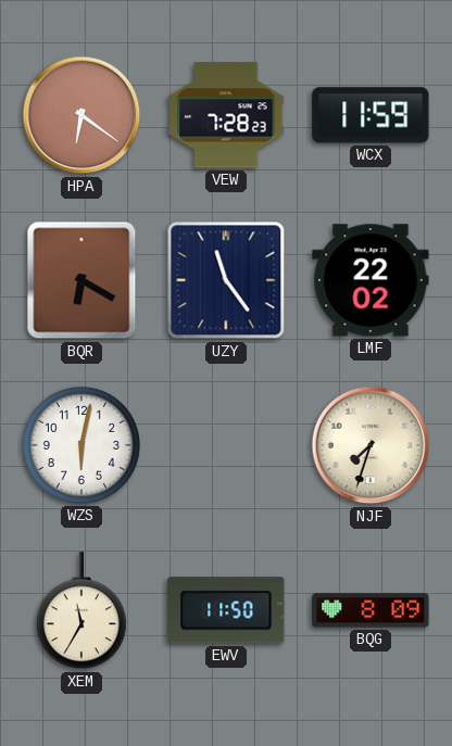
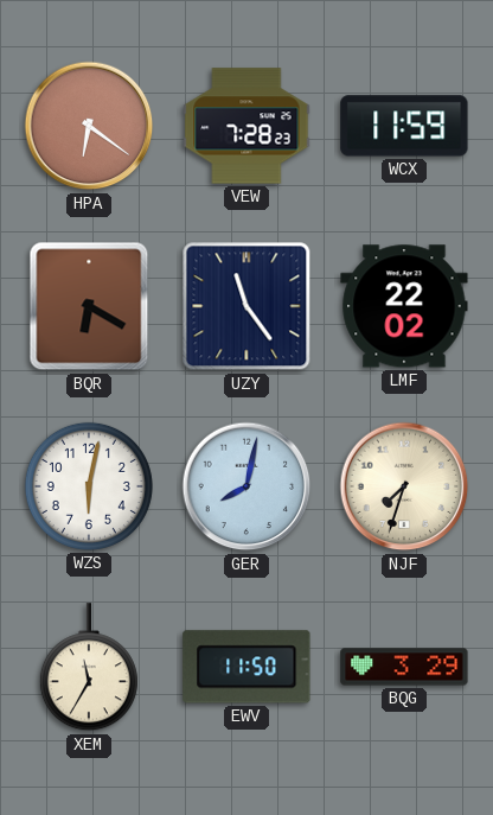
GER: none -> 8:02 (246, 486)
BQG: 8:09 -> 3:29 (404, 667)
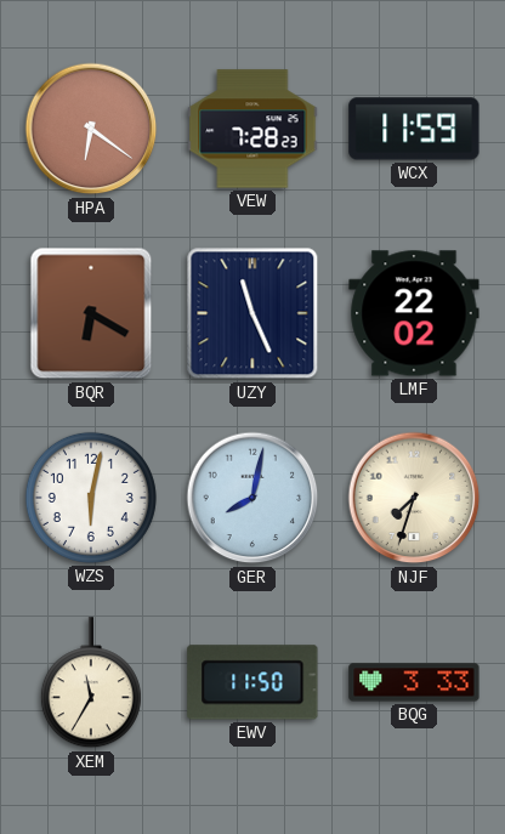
UZY: 11:24 -> 11:26 (252, 313)
BQG: 3:29 -> 3:33 (414, 682)
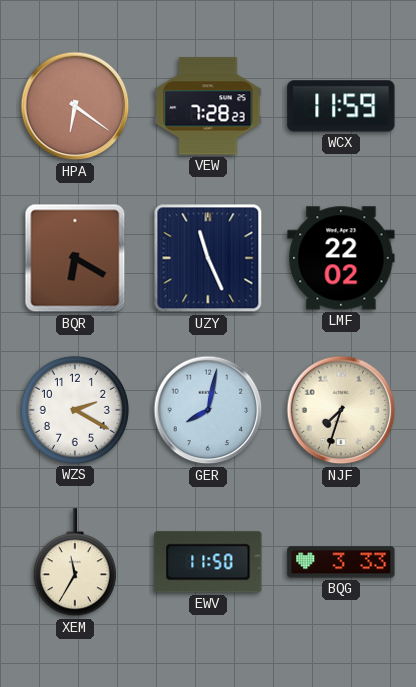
WZS: 6:02 -> 2:20 (75, 410)
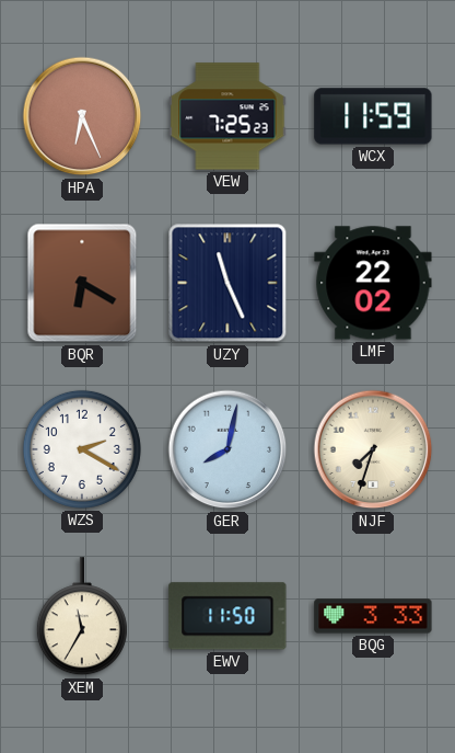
HPA: 6:21 -> 6:26 (82, 116)
VEW: 7:28 -> 7:25 (227, 116)
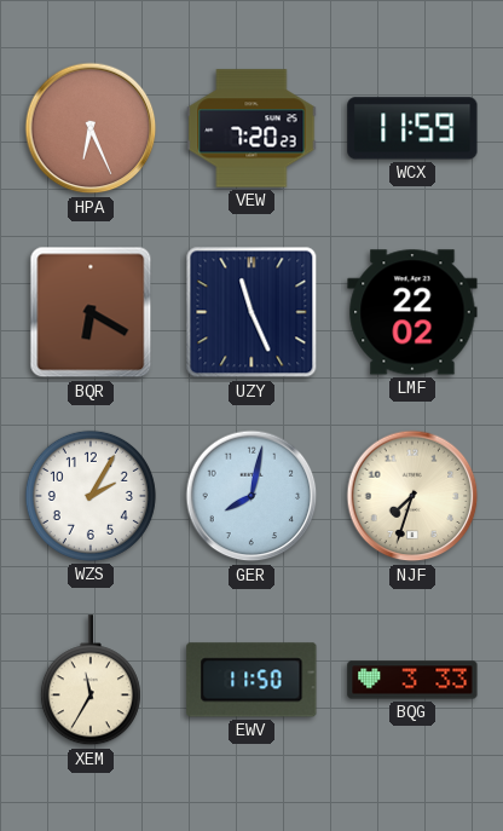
VEW: 7:25 -> 7:20 (251, 128)
WZS: 2:20 -> 2:05 (91, 496)
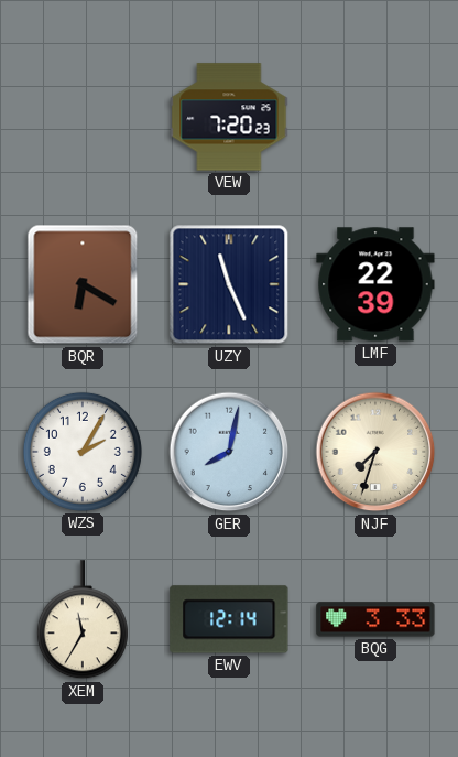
HPA: 6:26 -> none (91, 128)
WCX: 11:59 -> none (412, 128)
LMF: 22:02 -> 22:39 (375, 284)
EWV: 11:50 -> 12:14 (229, 619)
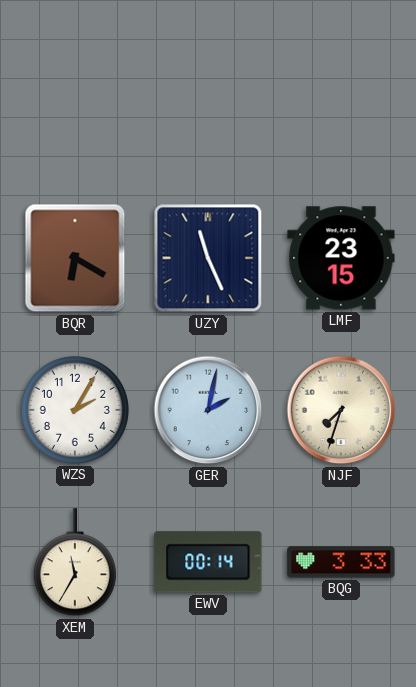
VEW: 7:20 -> none (229, 117)
LMF: 22:39 -> 23:15 (341, 258)
GER: 8:02 -> 2:02 (208, 410)
EWV: 12:14 -> 00:14 (208, 562)
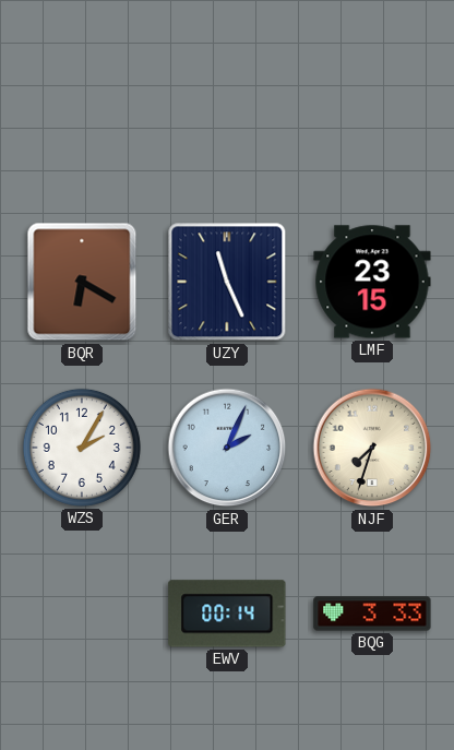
GER: 2:02 -> 2:04 (227, 448)
XEM: 11:35 -> none (75, 563)
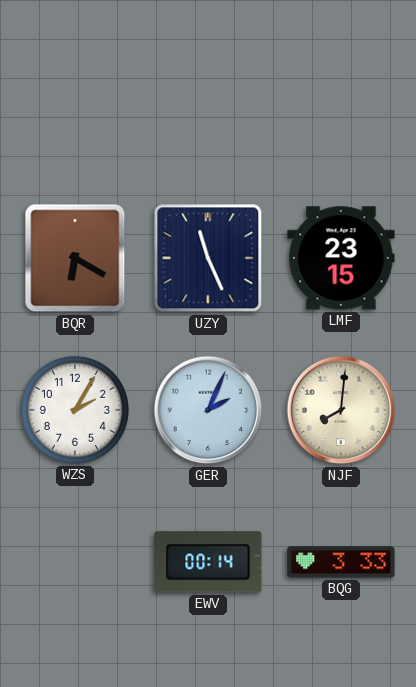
NJF: 7:33 -> 8:01 (341, 410)
